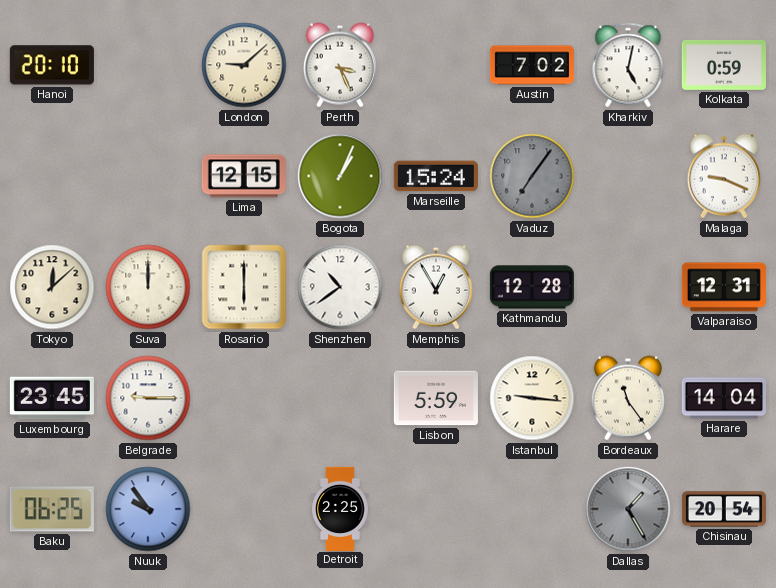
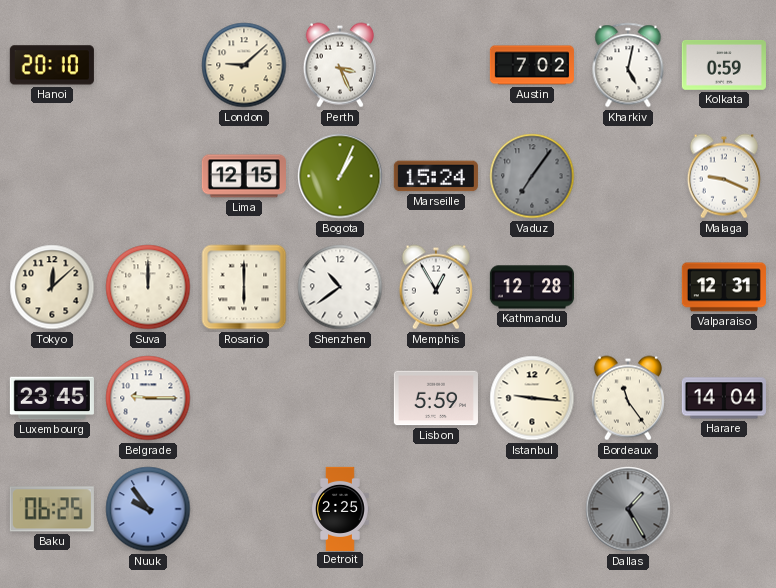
Chisinau: 20:54 -> none (724, 509)
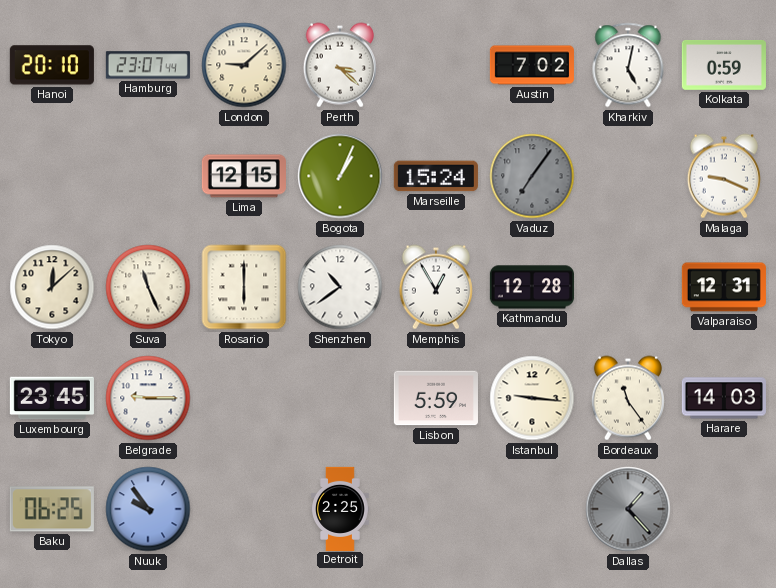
Hamburg: none -> 23:07 (148, 65)
Perth: 3:26 -> 3:22 (340, 65)
Suva: 12:00 -> 11:26 (148, 287)
Harare: 14:04 -> 14:03 (724, 398)
Dallas: 1:25 -> 1:23 (628, 509)
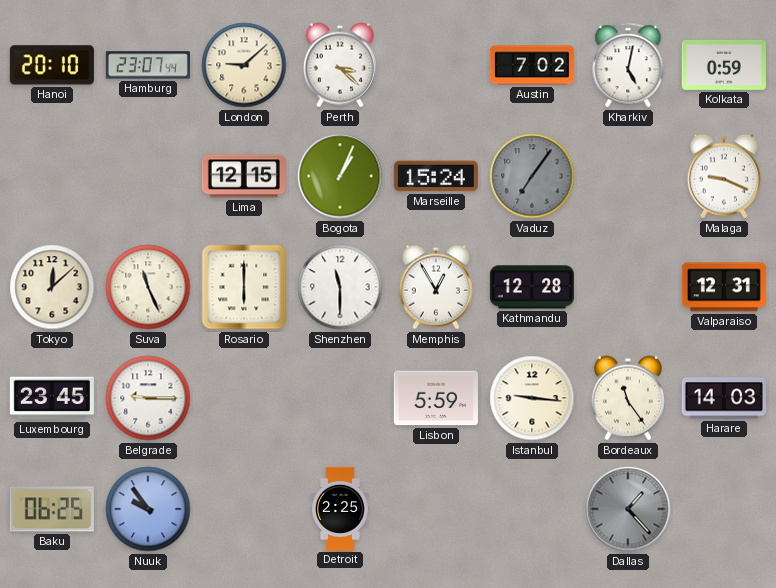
Shenzhen: 10:39 -> 11:30 (340, 287)
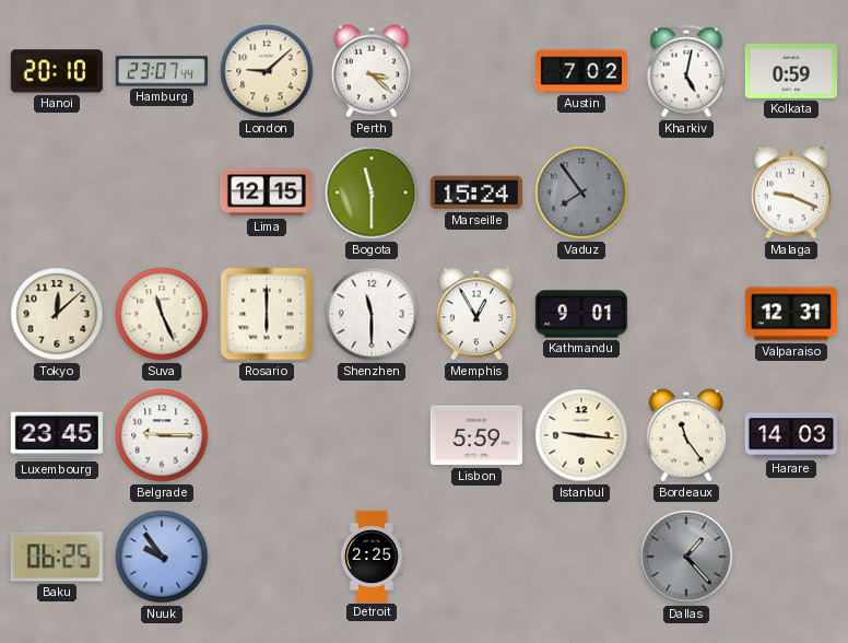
Bogota: 1:04 -> 11:30 (372, 192)
Vaduz: 7:06 -> 7:54 (581, 192)
Kathmandu: 12:28 -> 9:01 (581, 314)
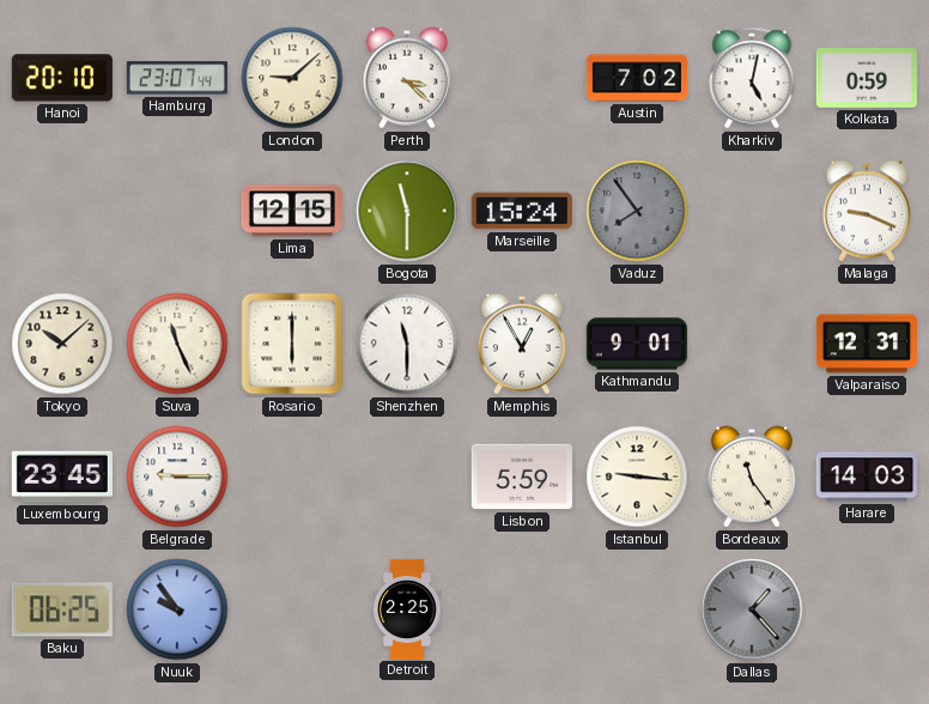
Tokyo: 12:08 -> 10:08 (62, 344)
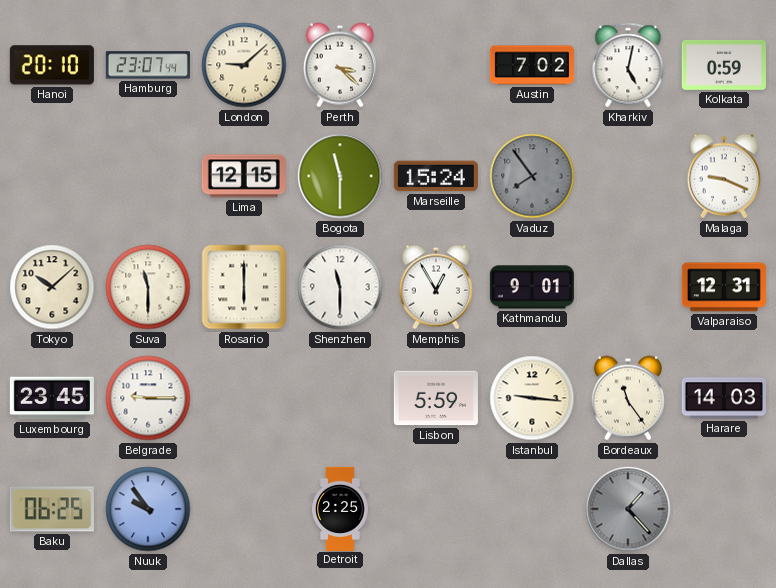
Suva: 11:26 -> 11:30 (148, 287)
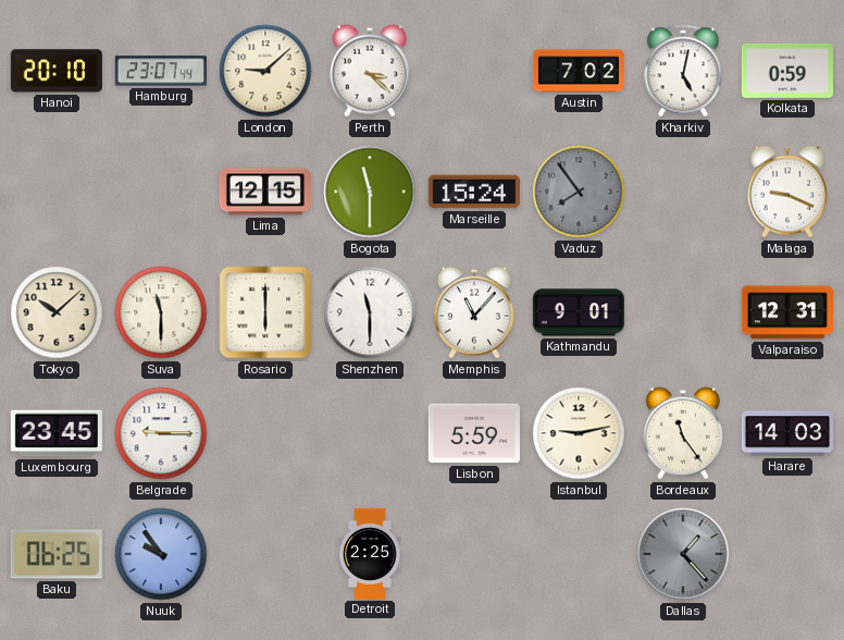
Memphis: 12:55 -> 11:07 (474, 312)
Istanbul: 9:16 -> 9:13 (579, 433)
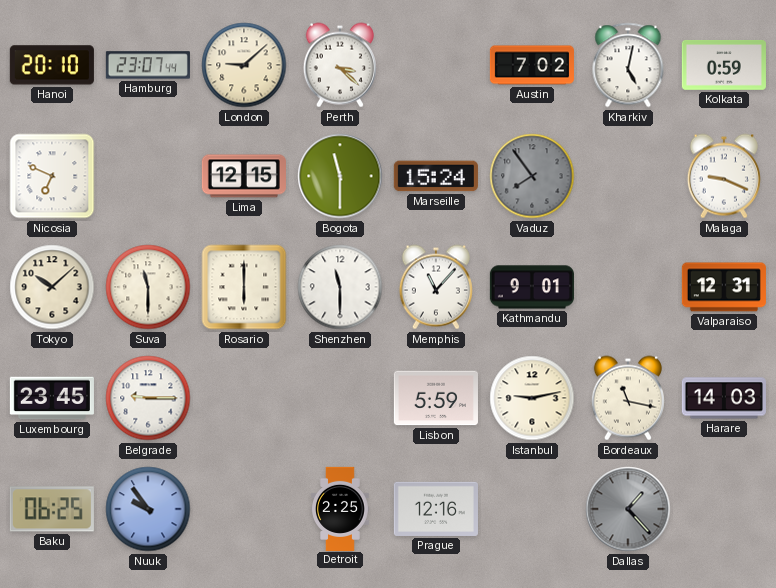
Nicosia: none -> 6:49 (52, 176)
Bordeaux: 11:24 -> 11:17 (628, 398)
Prague: none -> 12:16 (436, 509)
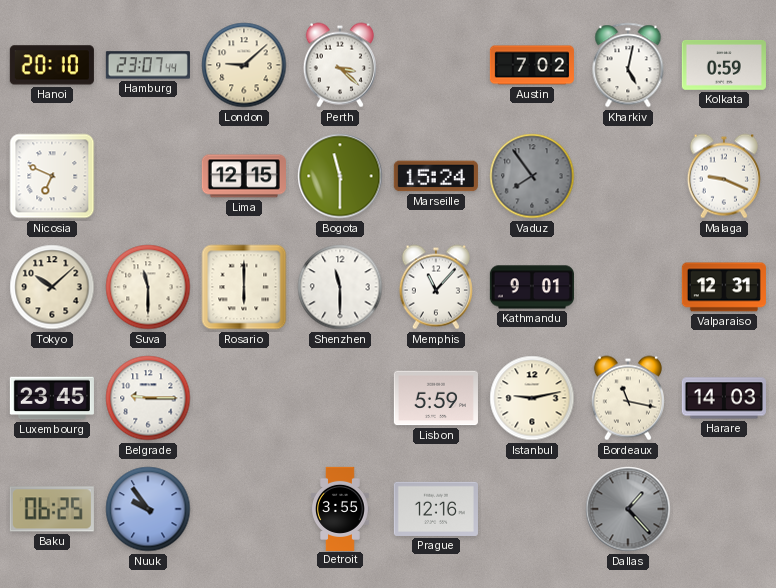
Detroit: 2:25 -> 3:55 (340, 508)
